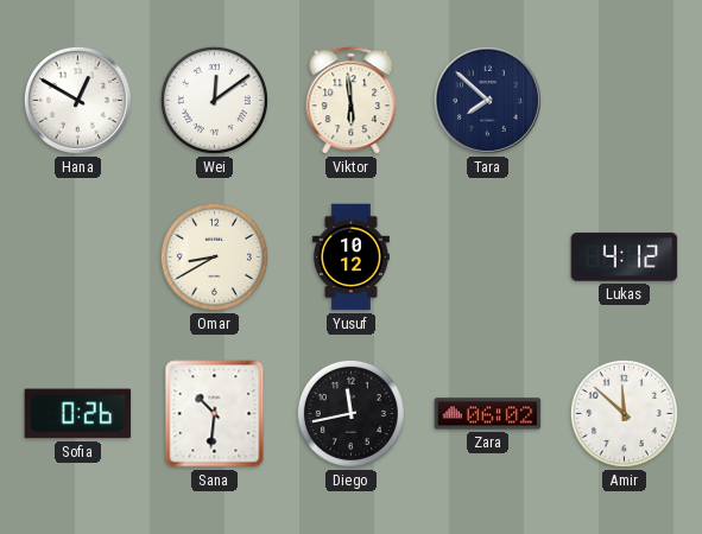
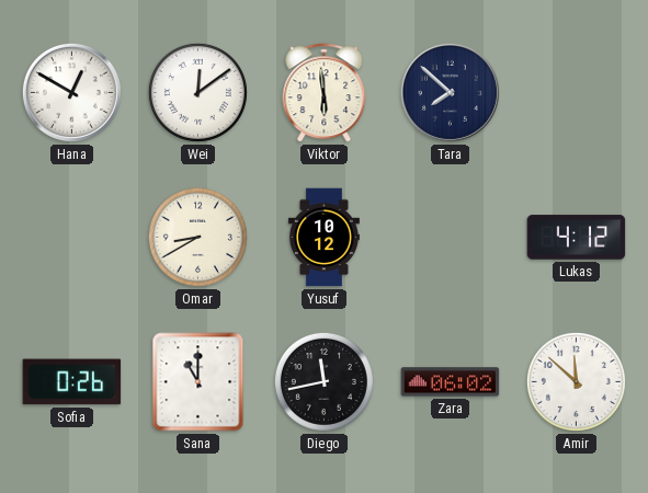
Sana: 10:31 -> 11:00 (198, 382)
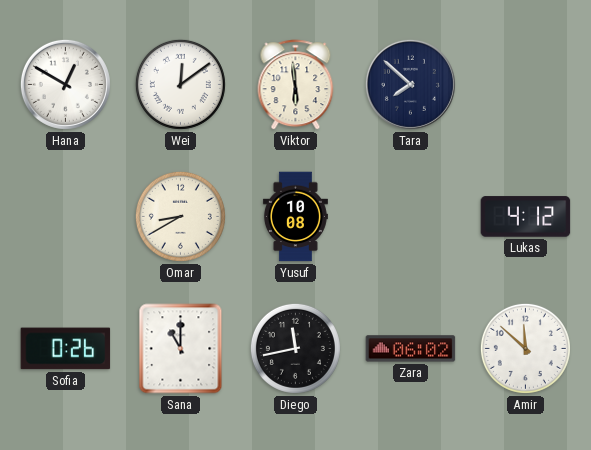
Yusuf: 10:12 -> 10:08 (295, 217)
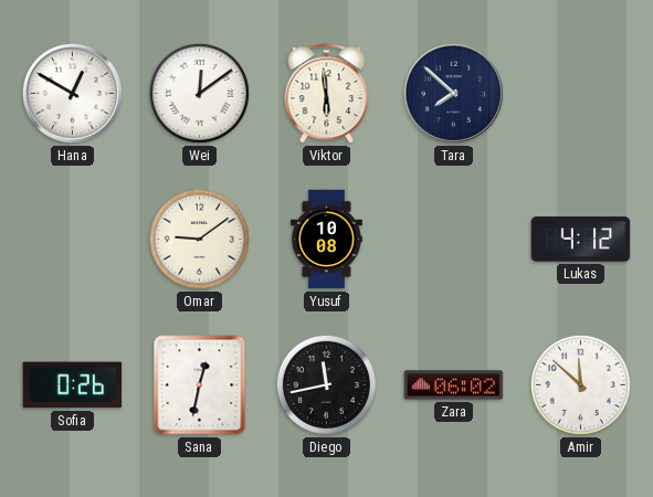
Omar: 8:40 -> 9:09 (199, 239)
Sana: 11:00 -> 12:32 (200, 385)
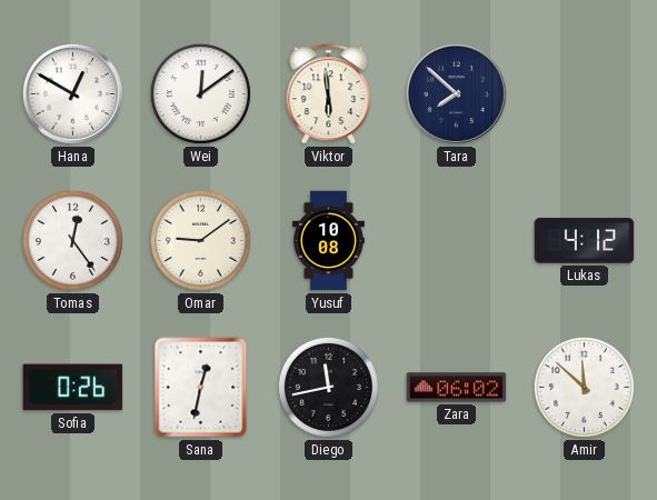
Tomas: none -> 12:24 (72, 240)
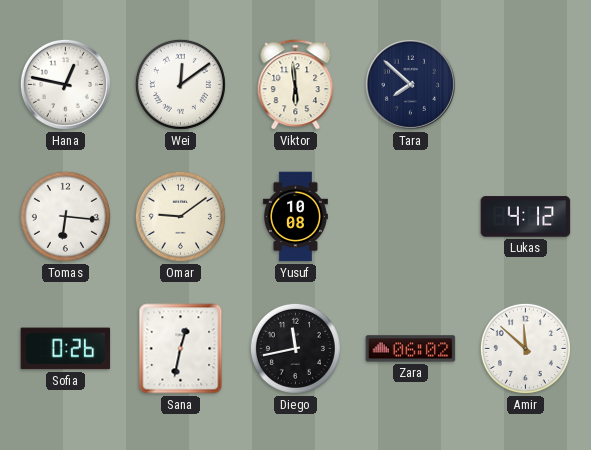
Hana: 12:50 -> 12:47 (65, 84)
Tomas: 12:24 -> 6:16 (65, 216)
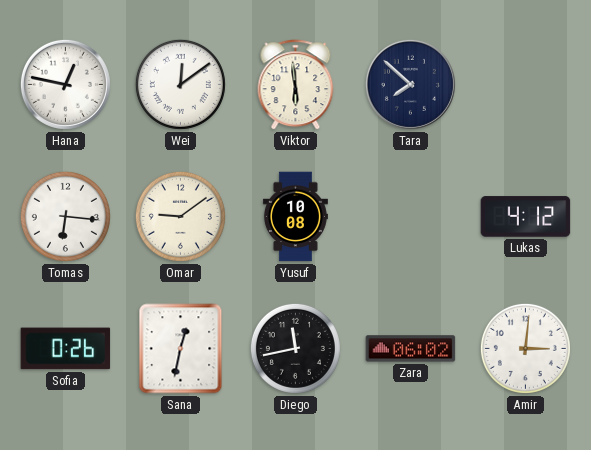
Amir: 11:52 -> 3:01 (525, 348)
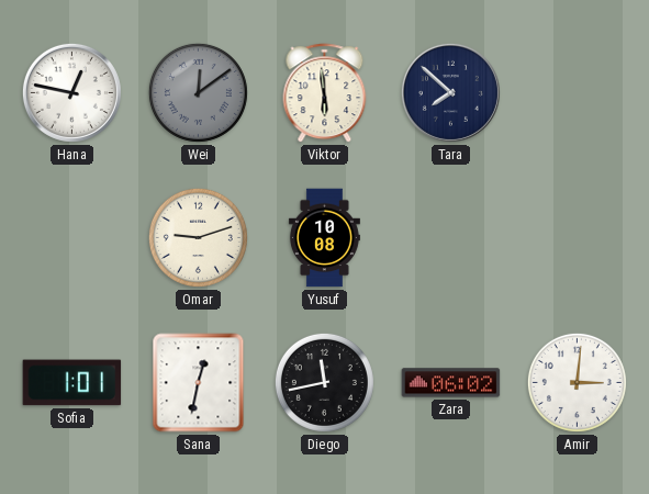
Wei dial: white -> grey (198, 92)
Tomas: 6:16 -> none (65, 216)
Omar: 9:09 -> 9:12 (198, 237)
Lukas: 4:12 -> none (526, 217)
Sofia: 0:26 -> 1:01 (72, 383)
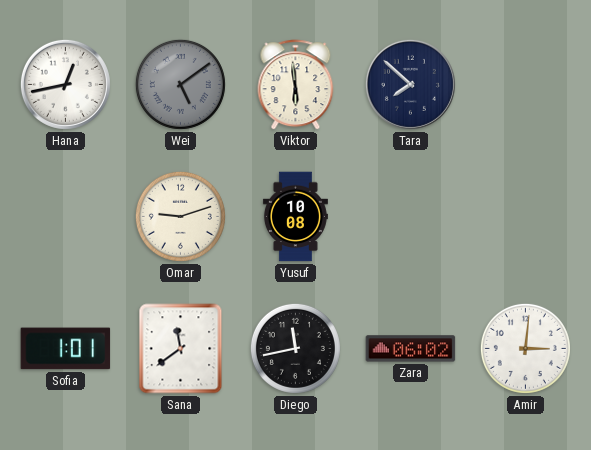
Hana: 12:47 -> 12:43 (65, 84)
Wei: 12:09 -> 5:09 (180, 84)
Sana: 12:32 -> 11:39 (181, 349)
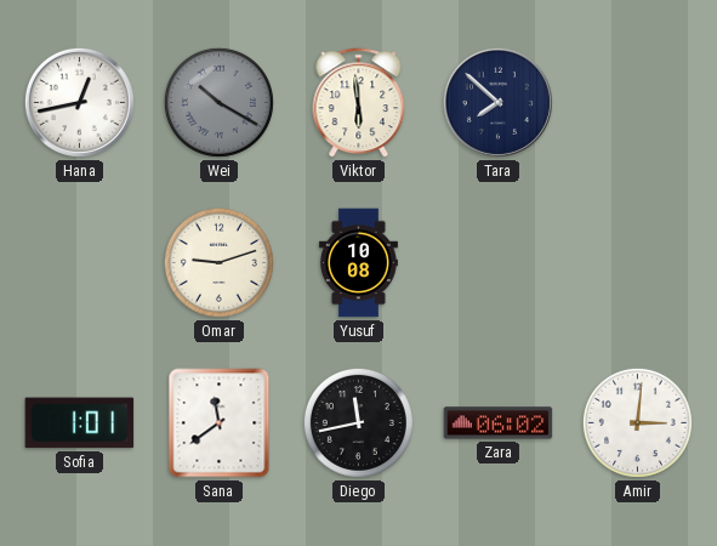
Wei: 5:09 -> 10:20 (218, 102)
